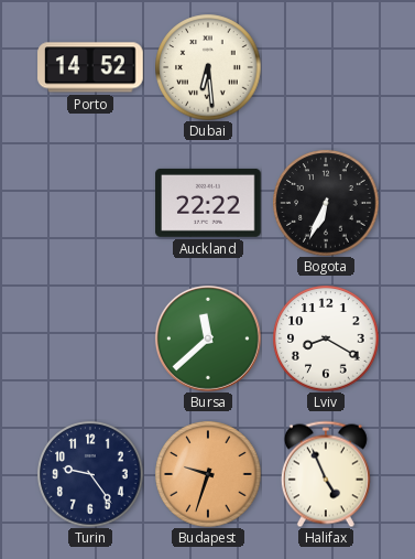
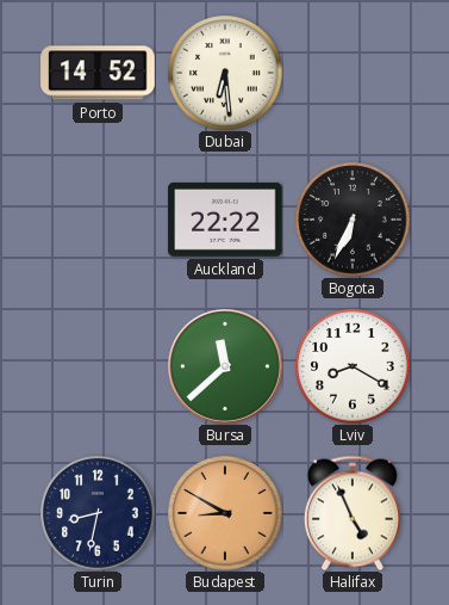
Turin: 9:24 -> 8:32 (98, 513)
Budapest: 9:33 -> 8:50 (225, 513)
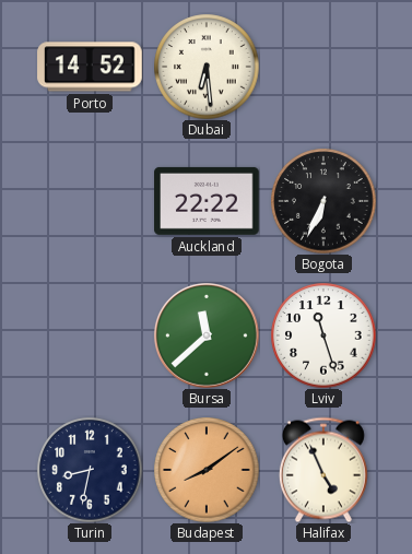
Lviv: 8:20 -> 11:27 (323, 335)
Budapest: 8:50 -> 8:09 (207, 470)
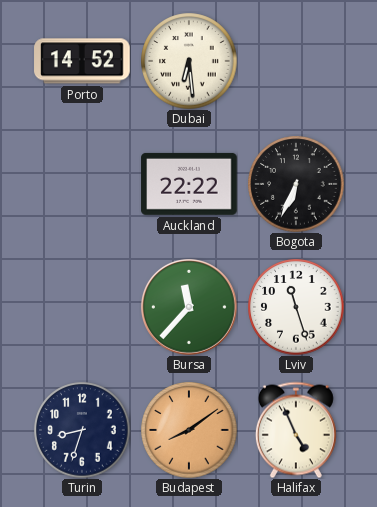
Bursa: 11:38 -> 11:37 (189, 307)
Turin: 8:32 -> 8:33 (82, 430)
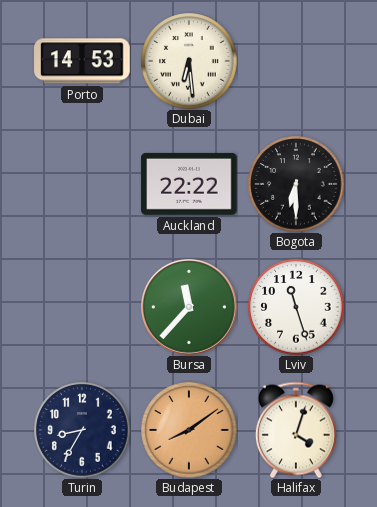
Porto: 14:52 -> 14:53 (82, 61)
Bogota: 6:34 -> 6:30 (296, 184)
Turin: 8:33 -> 8:35 (82, 430)
Halifax: 4:56 -> 4:03 (296, 430)
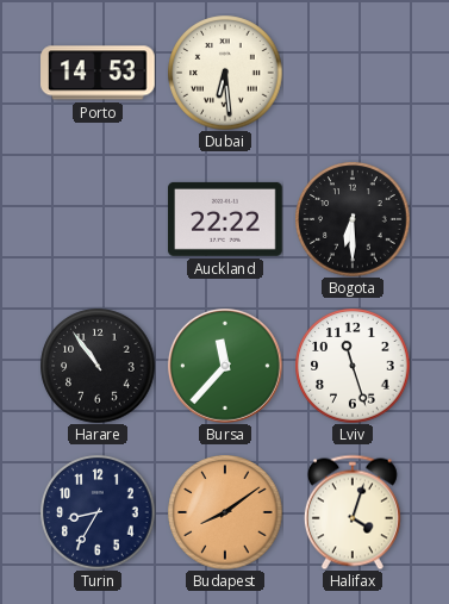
Harare: none -> 10:54 (98, 366)
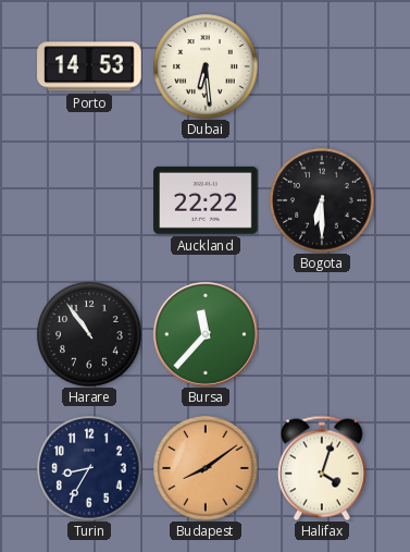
Lviv: 11:27 -> none (353, 366)
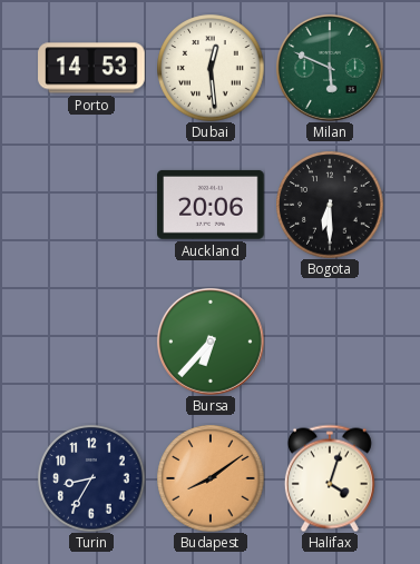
Dubai: 6:29 -> 12:29 (211, 68)
Milan: none -> 5:49 (330, 68)
Auckland: 22:22 -> 20:06 (211, 205)
Harare: 10:54 -> none (89, 334)
Bursa: 11:37 -> 6:37 (211, 342)
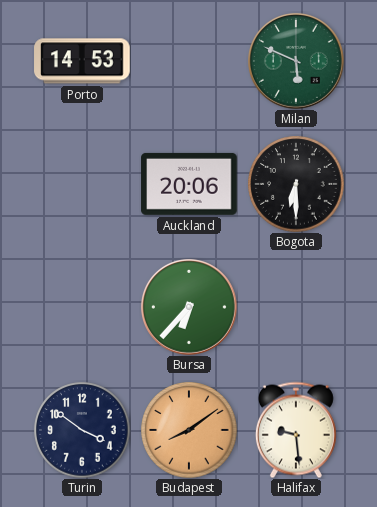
Dubai: 12:29 -> none (211, 68)
Turin: 8:35 -> 3:51 (82, 430)
Halifax: 4:03 -> 9:29 (296, 430)
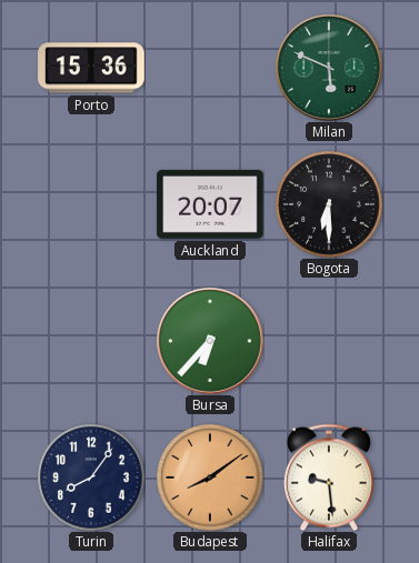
Porto: 14:53 -> 15:36 (91, 68)
Auckland: 20:06 -> 20:07 (210, 204)
Turin: 3:51 -> 8:06 (91, 477)
